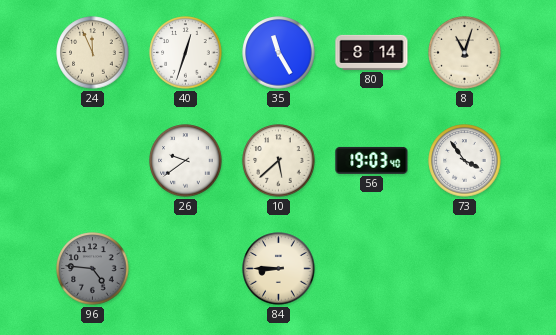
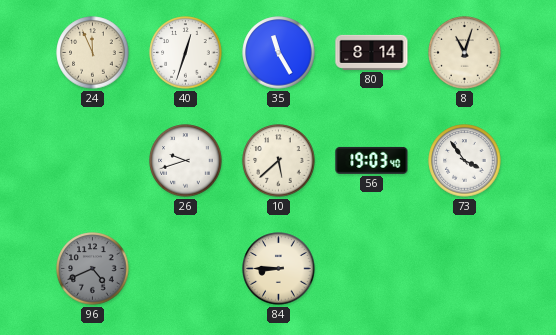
26: 9:39 -> 9:42 (186, 161)
96: 4:46 -> 4:41 (93, 269)
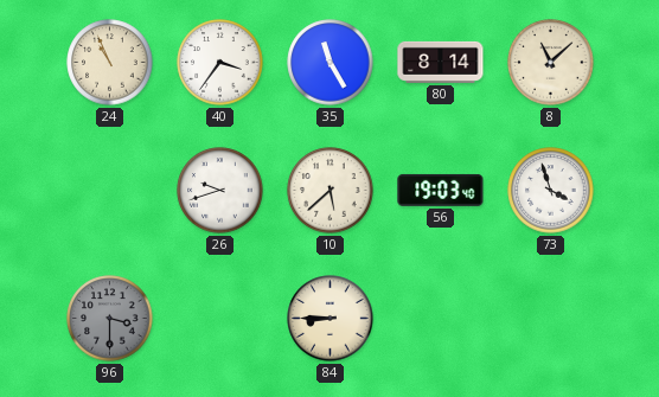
24: 11:56 -> 10:56 (110, 63)
40: 12:33 -> 3:36 (220, 63)
8: 11:03 -> 11:08 (551, 63)
73: 3:54 -> 3:57 (551, 191)
96: 4:41 -> 3:30 (110, 319)
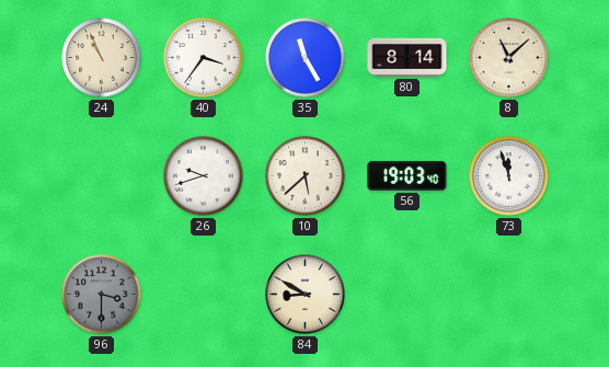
73: 3:57 -> 11:57 (509, 176)
84: 8:45 -> 8:50 (306, 295)
